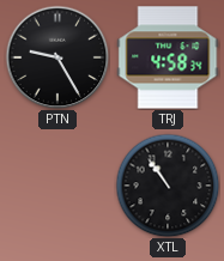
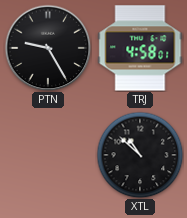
TRJ: 4:58:34 -> 4:58:01 (140, 48)
XTL: 10:54 -> 10:52 (140, 155)
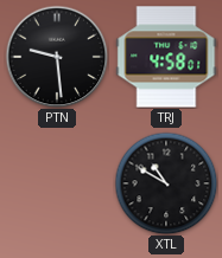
PTN: 9:25 -> 9:29 (57, 57)
XTL: 10:52 -> 10:50 (166, 183)
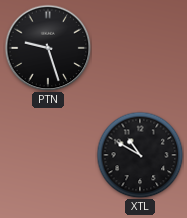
PTN: 9:29 -> 9:27 (48, 48)
TRJ: 4:58 -> none (166, 57)
